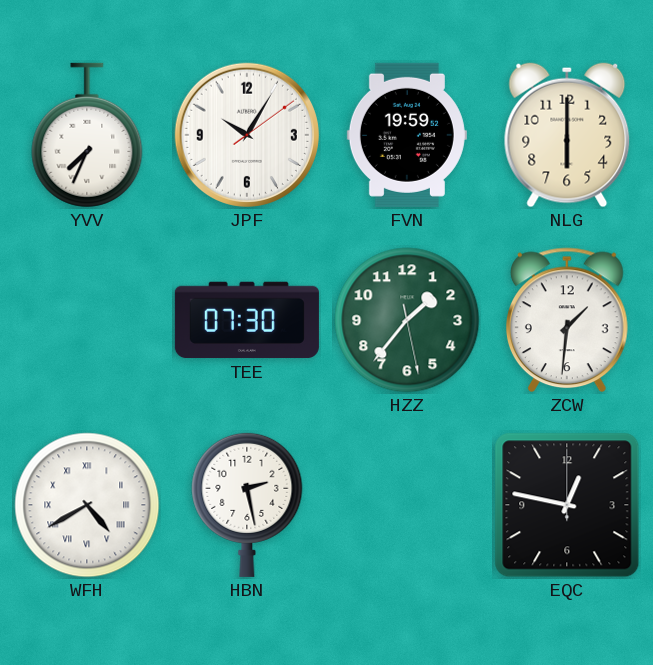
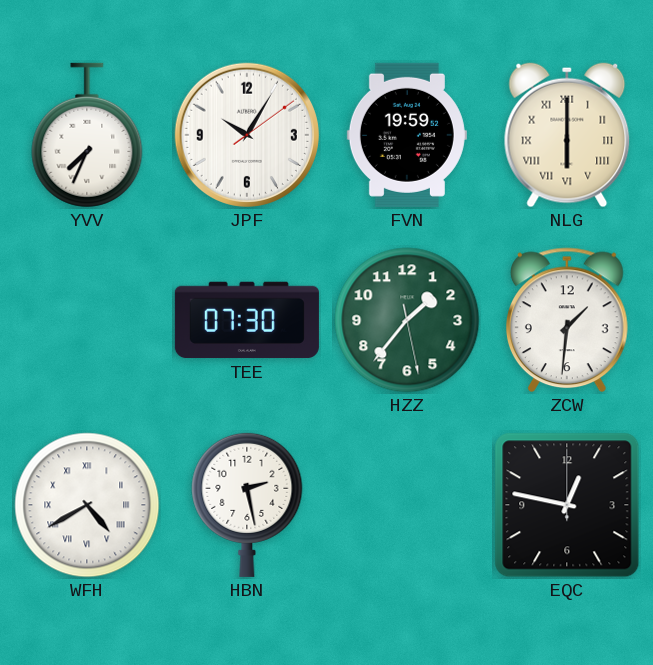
NLG numerals: Arabic -> Roman (567, 135)
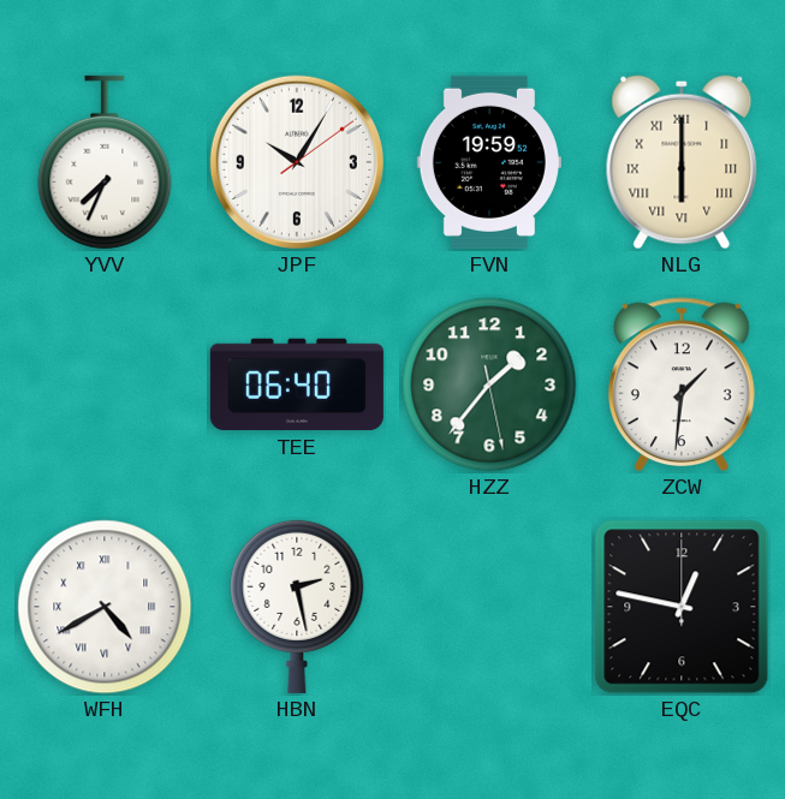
TEE: 07:30 -> 06:40 (297, 384)
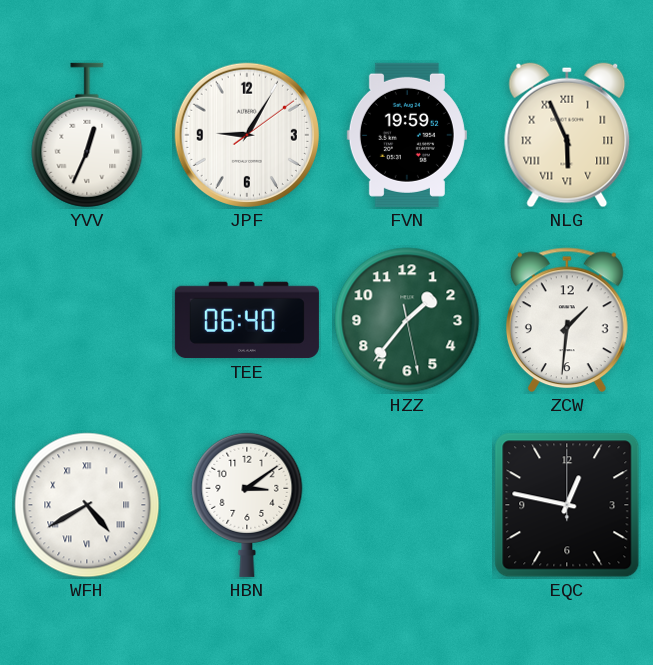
YVV: 7:34 -> 12:34 (87, 135)
JPF: 10:05 -> 9:05 (247, 135)
NLG: 6:00 -> 5:56 (567, 135)
HBN: 2:28 -> 3:09 (247, 504)
